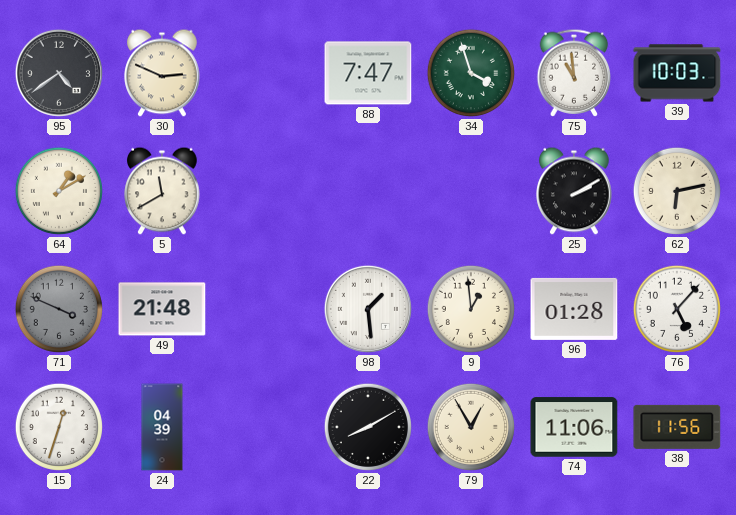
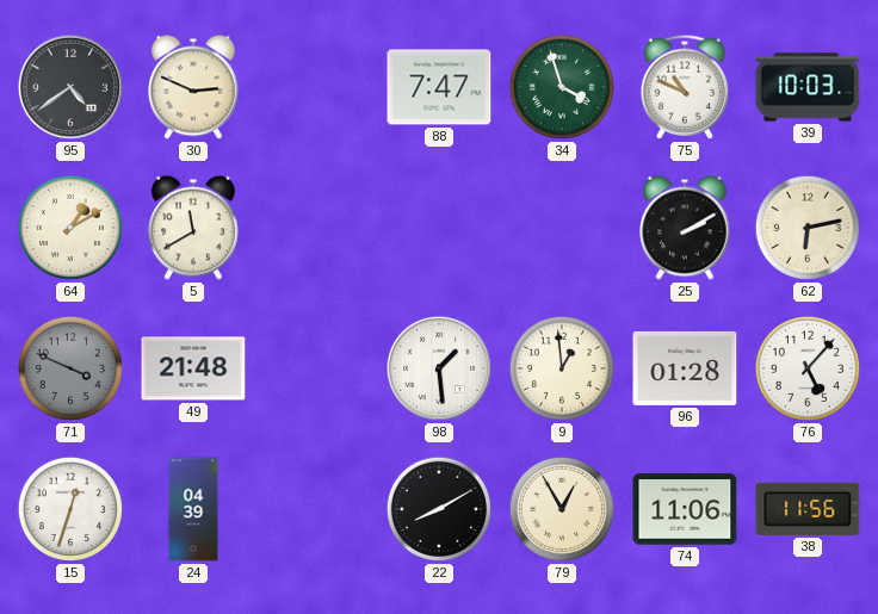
75: 10:59 -> 10:49 (685, 87)
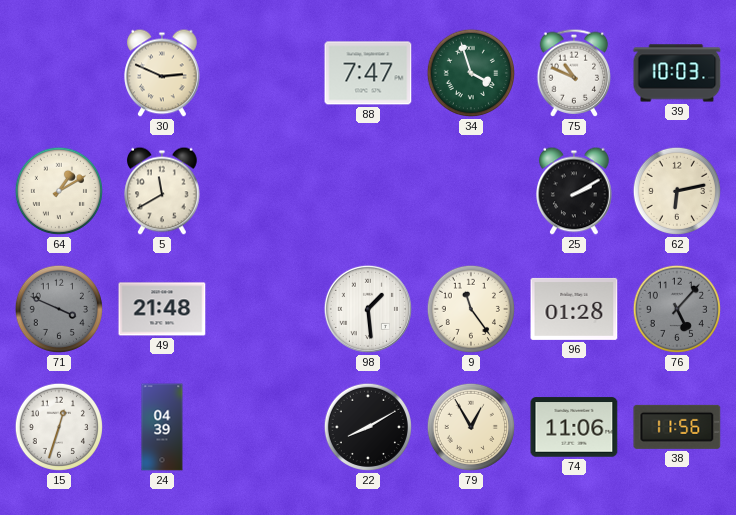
95: 4:39 -> none (70, 87)
9: 12:59 -> 11:24 (471, 309)
76 dial: white -> grey (677, 309)
